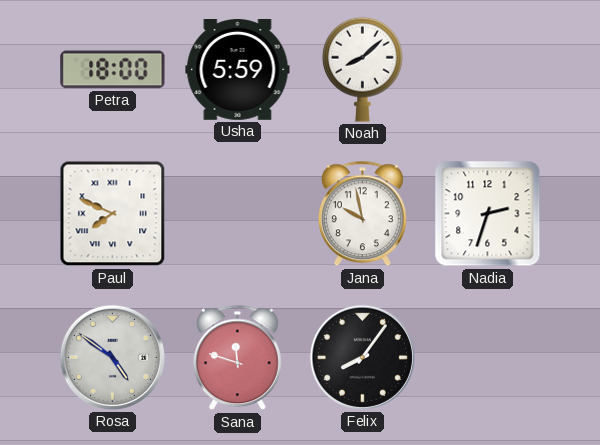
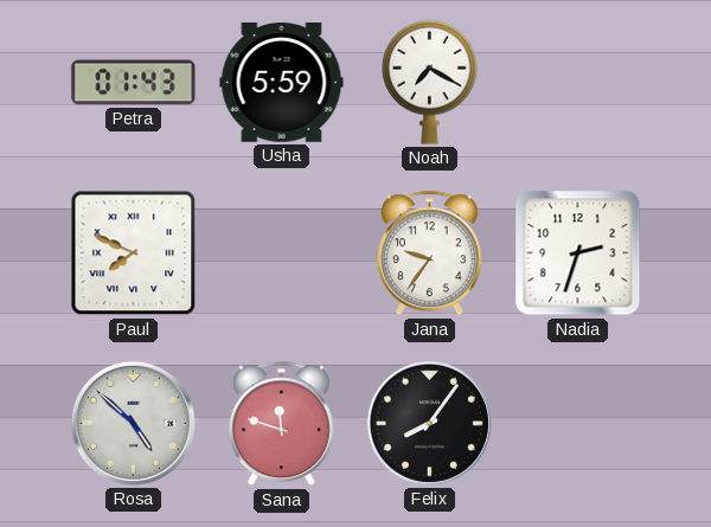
Petra: 18:00 -> 01:43 (134, 83)
Noah: 8:08 -> 7:20 (430, 82)
Jana: 9:58 -> 9:36 (429, 253)
Rosa: 4:51 -> 4:52 (133, 423)
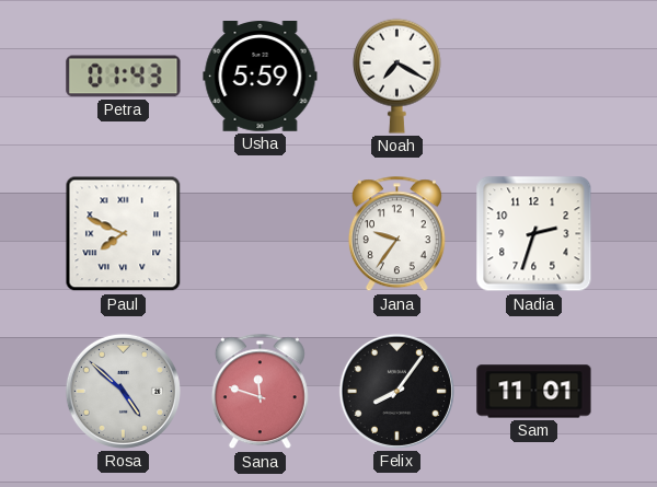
Sam: none -> 11:01 (534, 392)
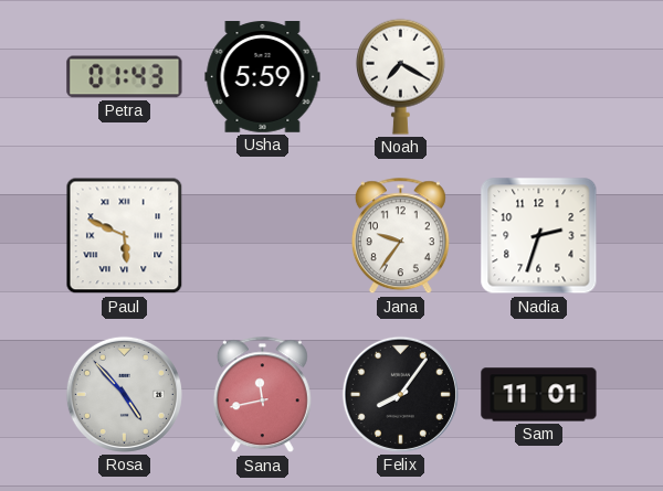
Paul: 7:49 -> 5:49 (125, 236)
Rosa: 4:52 -> 4:53 (124, 394)
Sana: 11:48 -> 11:43 (262, 395)
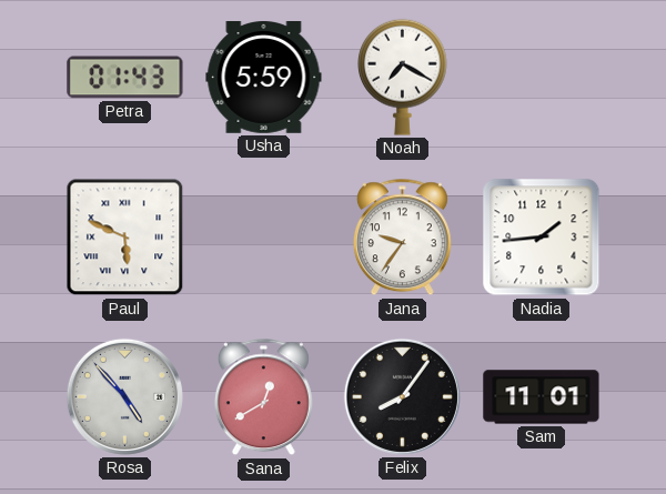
Nadia: 2:33 -> 1:44 (542, 238)
Sana: 11:43 -> 12:40 (263, 397)
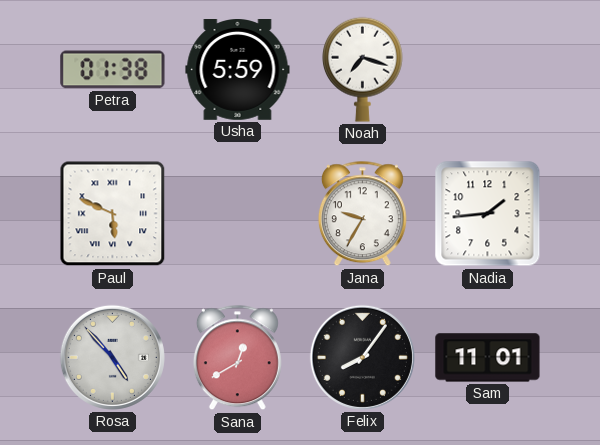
Petra: 01:43 -> 01:38 (113, 70)
Noah: 7:20 -> 7:18 (363, 69)
Jana: 9:36 -> 9:35 (362, 214)
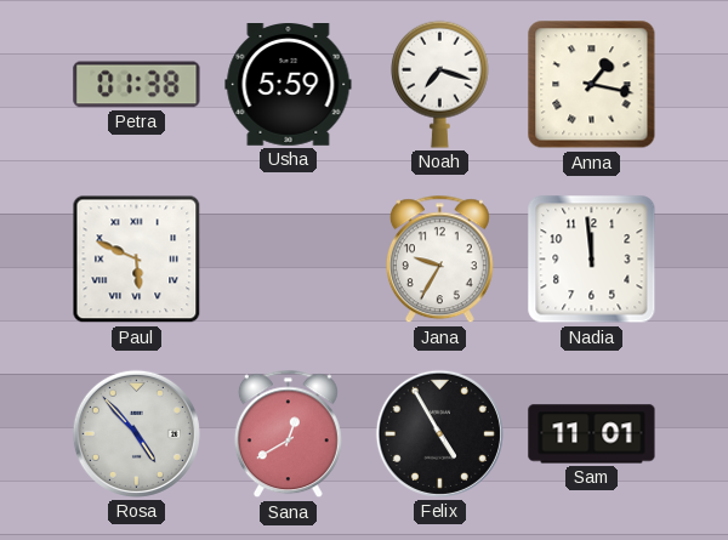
Anna: none -> 1:17 (592, 85)
Nadia: 1:44 -> 11:59 (592, 260)
Felix: 8:06 -> 4:55 (439, 433)
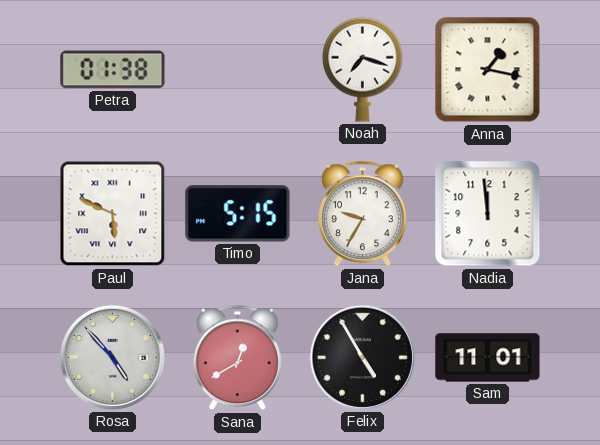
Usha: 5:59 -> none (289, 85)
Timo: none -> 5:15 (238, 214)
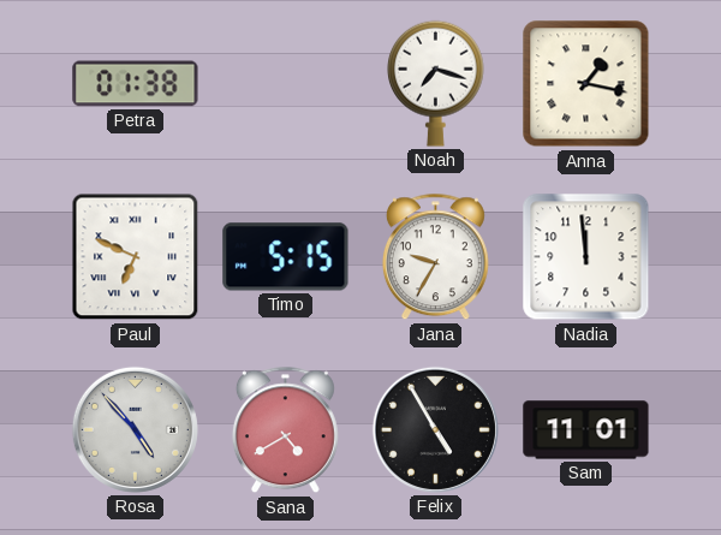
Paul: 5:49 -> 6:49 (136, 257)
Sana: 12:40 -> 4:40 (285, 430)
